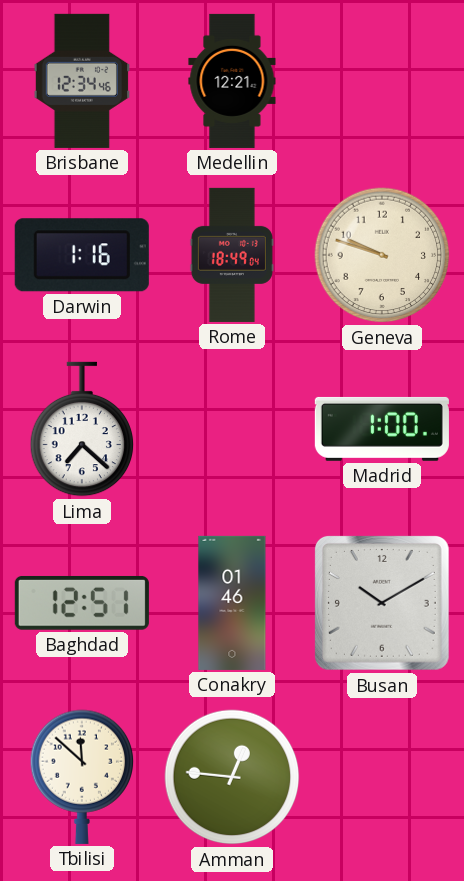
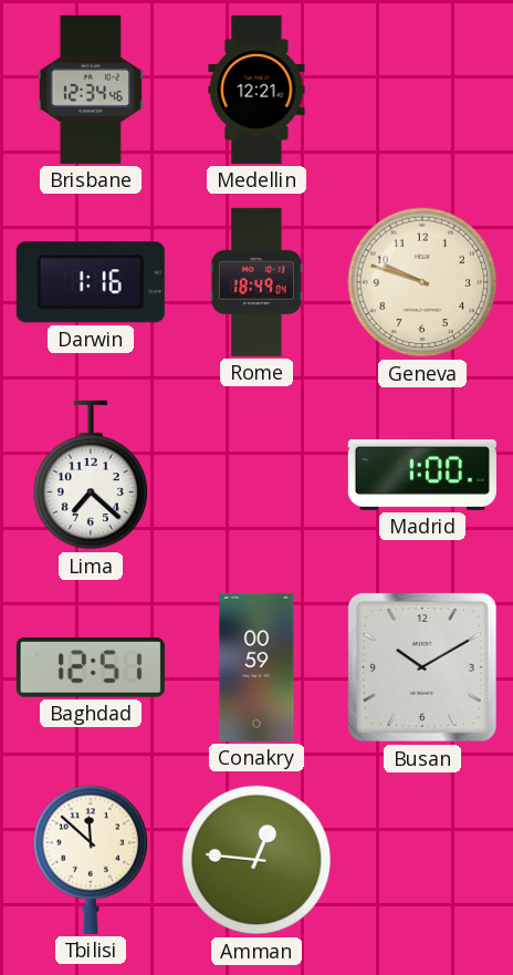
Conakry: 01:46 -> 00:59 (256, 667)
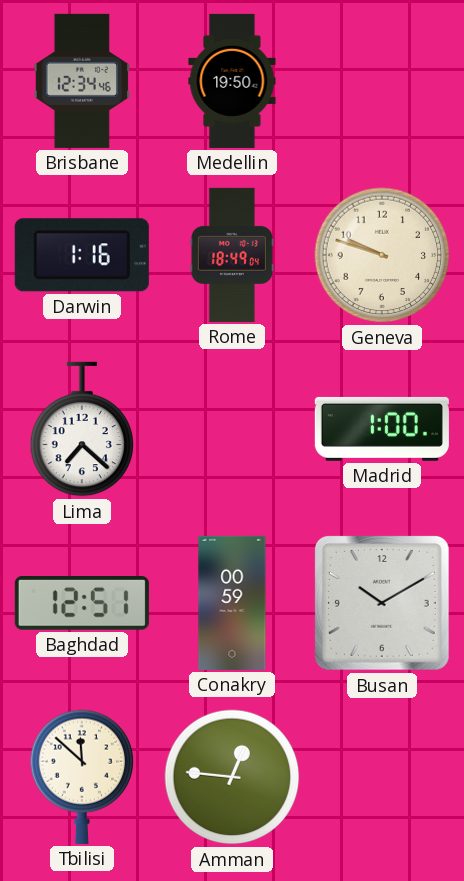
Medellin: 12:21 -> 19:50 (232, 81)
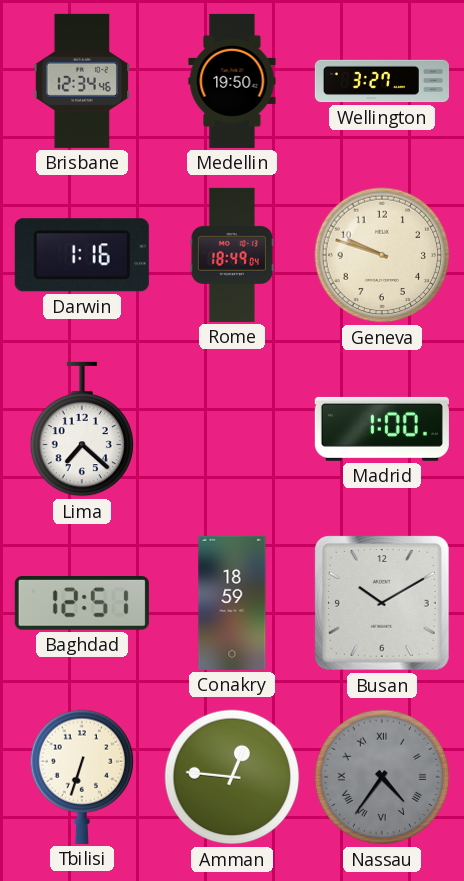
Wellington: none -> 3:27 (382, 81)
Conakry: 00:59 -> 18:59 (232, 603)
Tbilisi: 11:52 -> 6:33 (82, 777)
Nassau: none -> 4:36 (382, 777)
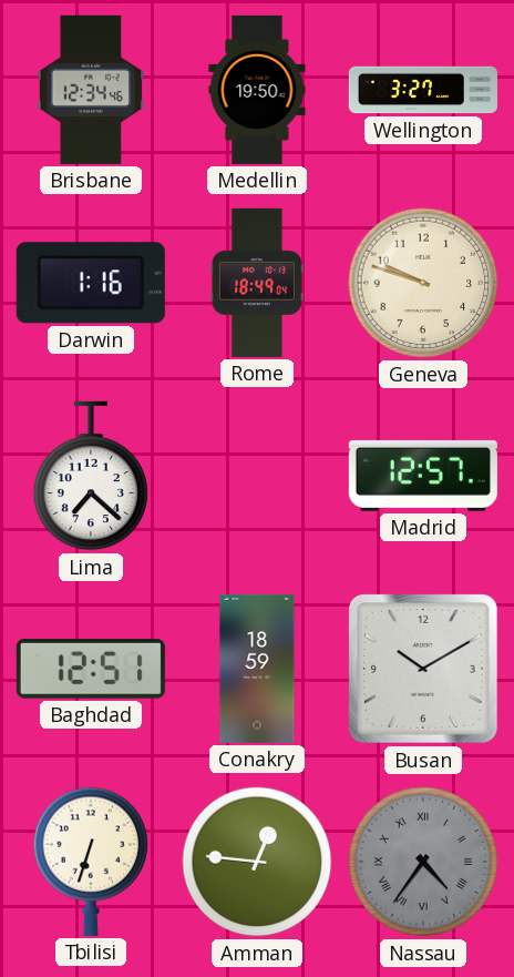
Madrid: 1:00 -> 12:57 (423, 476)
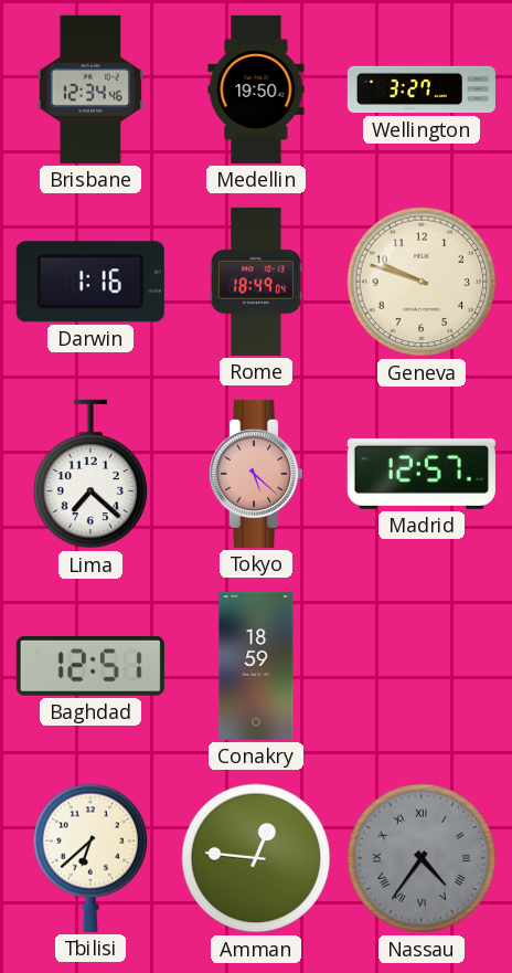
Tokyo: none -> 5:22 (257, 474)
Busan: 10:10 -> none (423, 669)
Tbilisi: 6:33 -> 6:38 (90, 858)
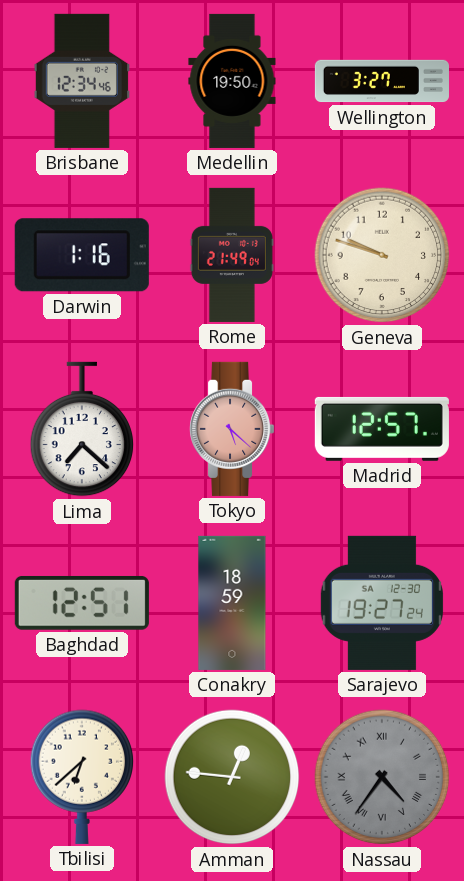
Rome: 18:49 -> 21:49 (232, 255)
Sarajevo: none -> 19:27 (381, 603)
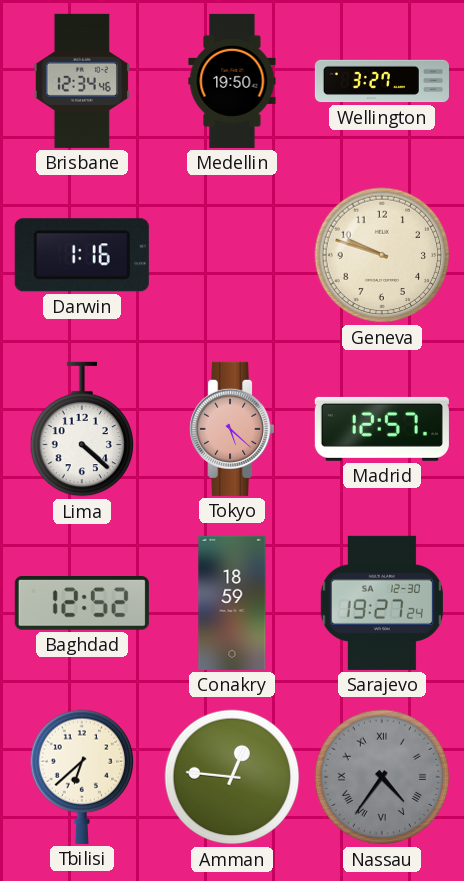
Rome: 21:49 -> none (232, 255)
Lima: 7:22 -> 4:22 (82, 429)
Baghdad: 12:51 -> 12:52 (82, 603)
